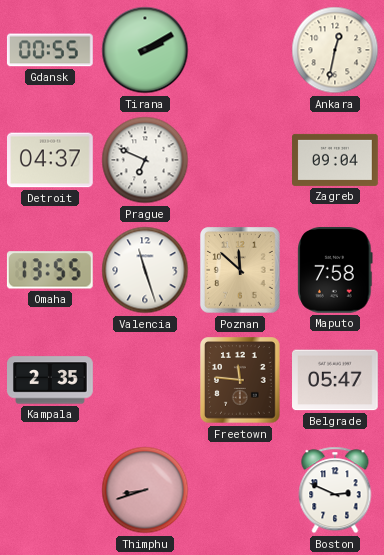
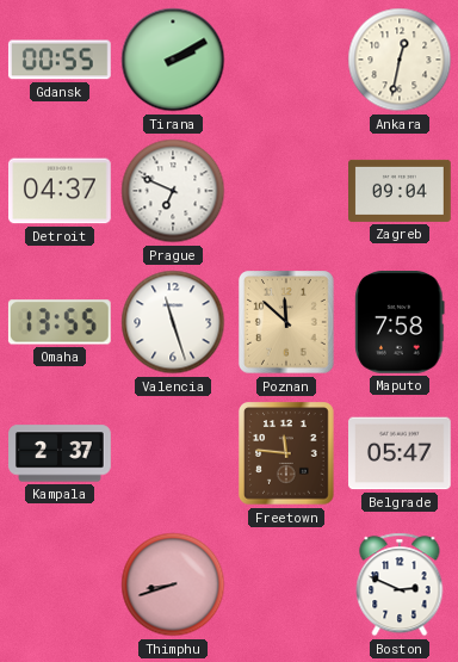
Kampala: 2:35 -> 2:37 (60, 453)
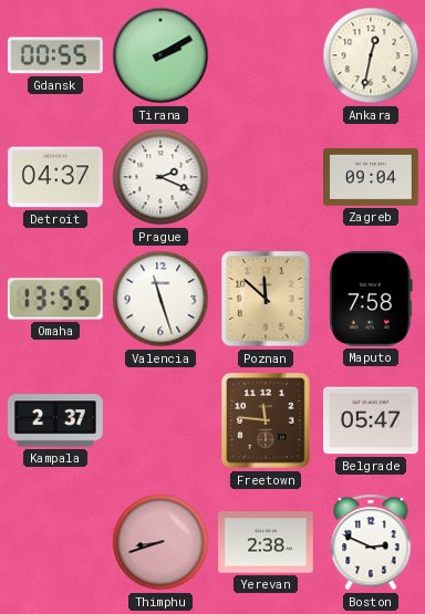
Prague: 6:49 -> 2:19 (160, 177)
Yerevan: none -> 2:38 (267, 542)
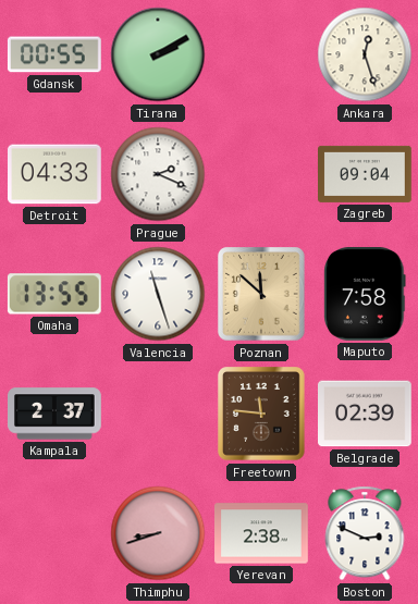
Ankara: 12:32 -> 12:27 (365, 54)
Detroit: 04:37 -> 04:33 (56, 174)
Belgrade: 05:47 -> 02:39 (366, 414)
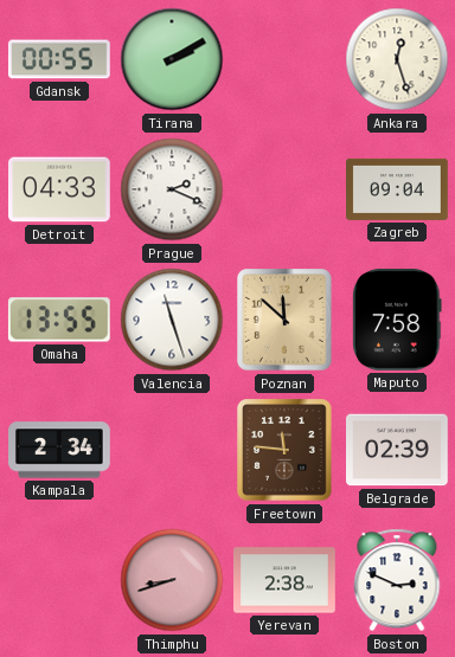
Kampala: 2:37 -> 2:34 (59, 450)
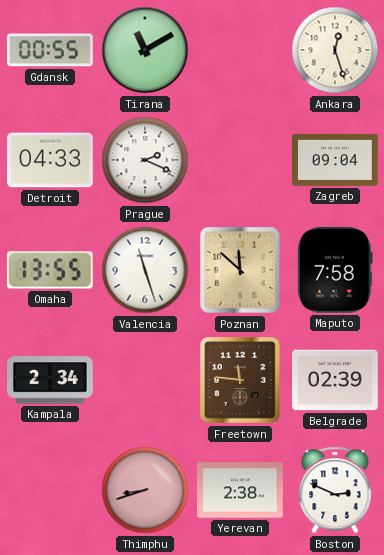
Tirana: 2:10 -> 11:10 (145, 50)
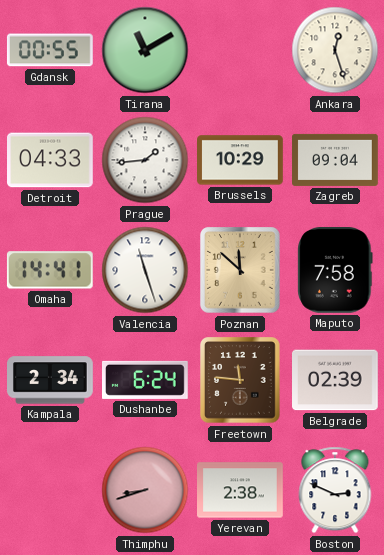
Prague: 2:19 -> 1:44 (145, 160)
Brussels: none -> 10:29 (241, 160)
Omaha: 13:55 -> 14:41 (50, 270)
Dushanbe: none -> 6:24 (146, 380)
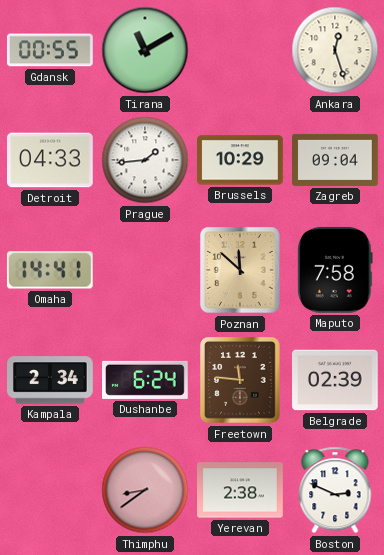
Valencia: 11:27 -> none (145, 270)
Thimphu: 8:42 -> 8:39 (145, 490)
